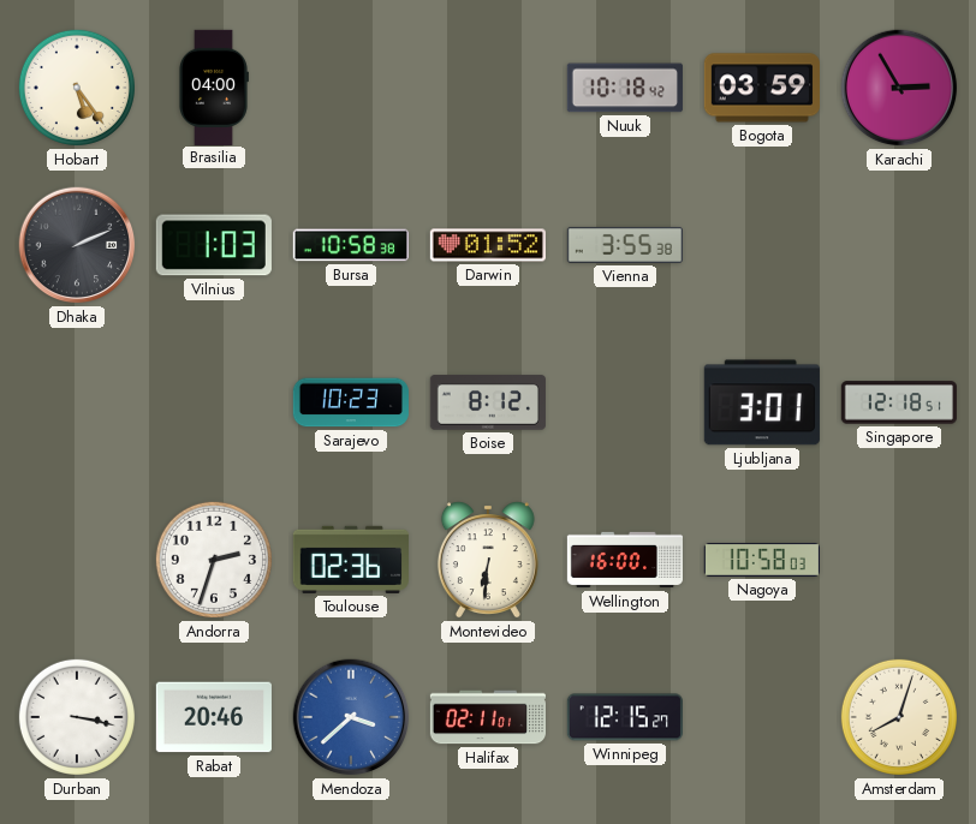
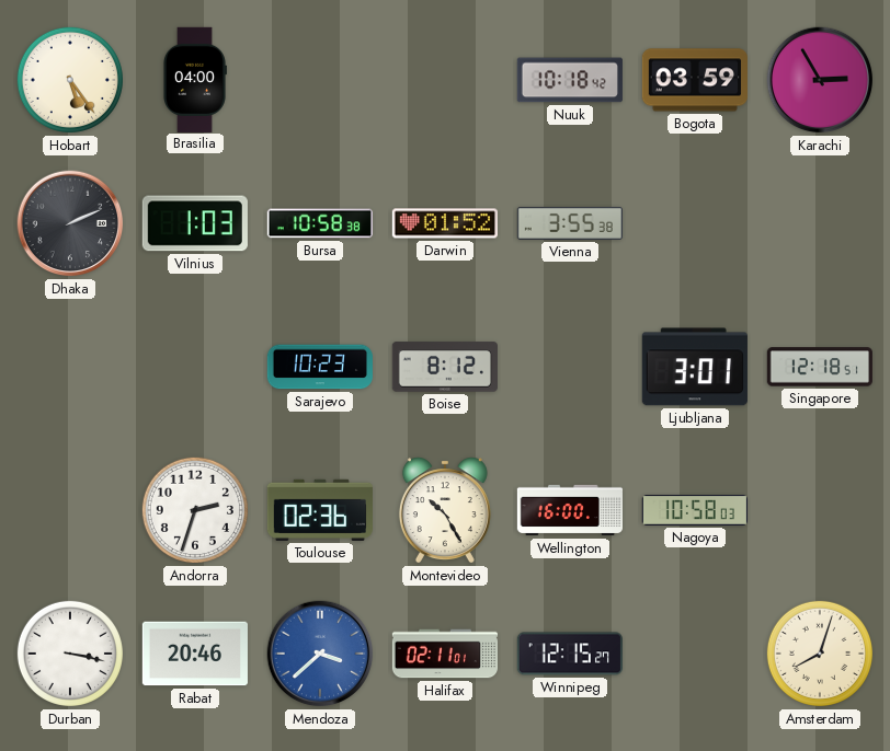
Montevideo: 6:31 -> 10:25 (445, 510)
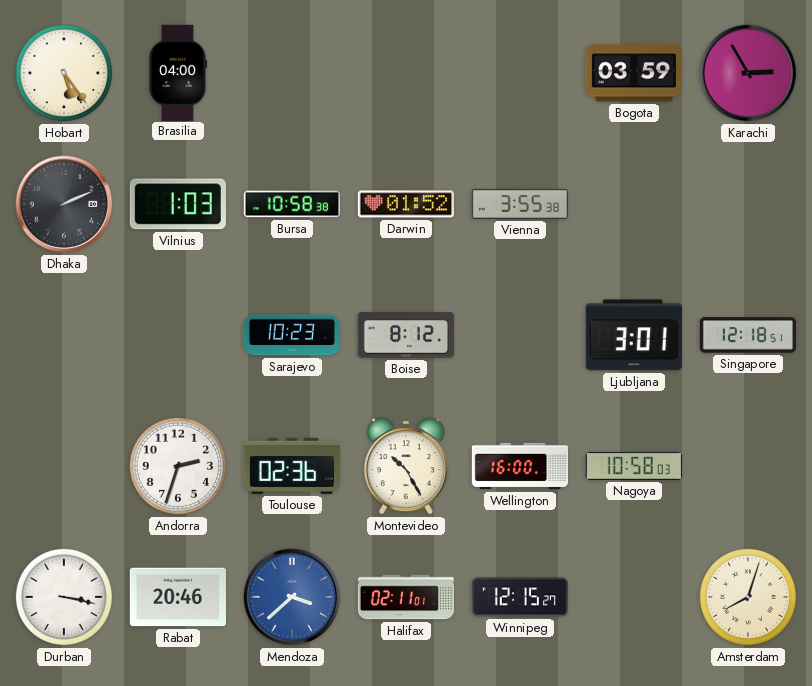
Nuuk: 10:18 -> none (570, 80)
